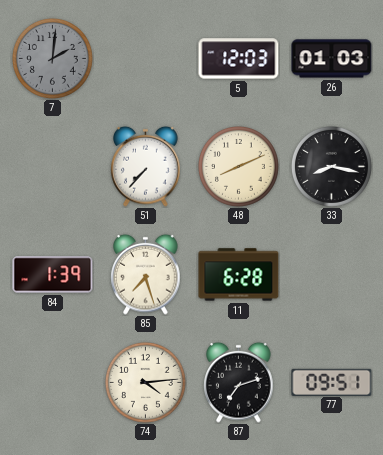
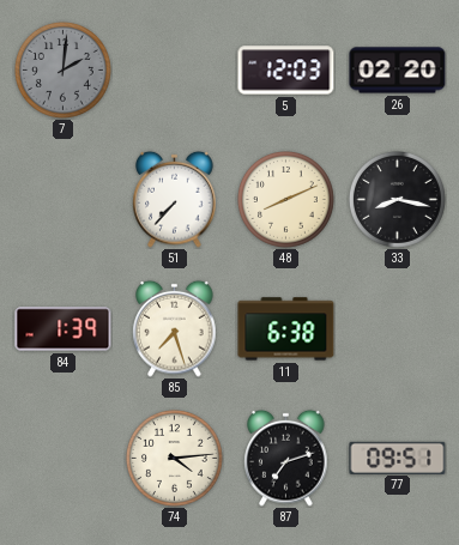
26: 01:03 -> 02:20 (398, 71)
11: 6:28 -> 6:38 (286, 329)
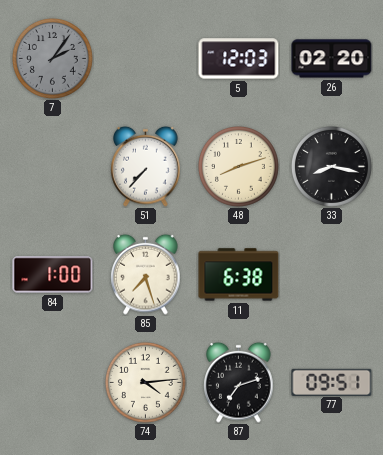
7: 2:01 -> 2:06 (52, 58)
48: 8:11 -> 8:12 (238, 166)
84: 1:39 -> 1:00 (53, 275)
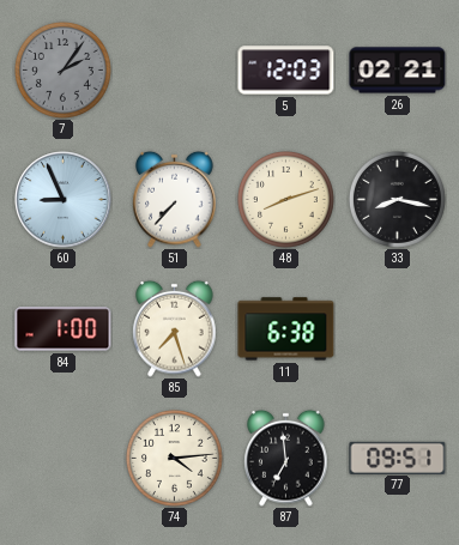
26: 02:20 -> 02:21 (398, 71)
60: none -> 8:56 (64, 200)
87: 7:12 -> 6:59 (286, 458)
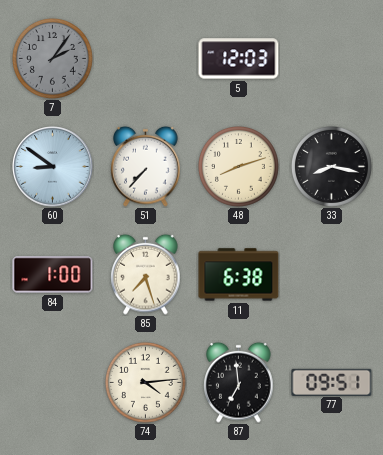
26: 02:21 -> none (398, 71)
60: 8:56 -> 8:51 (53, 167)
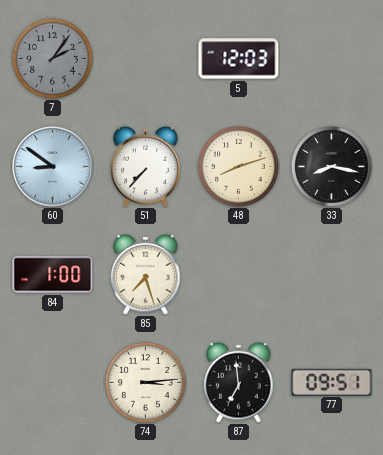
11: 6:38 -> none (239, 275)
74: 4:14 -> 3:14 (145, 382)
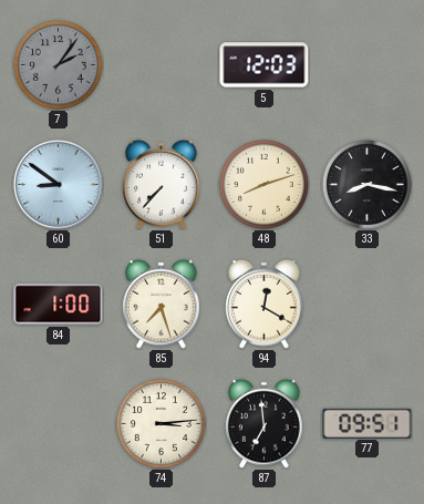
94: none -> 12:20 (265, 304)
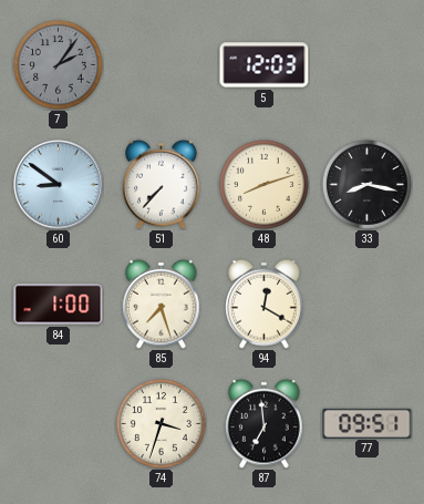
74: 3:14 -> 3:33 (161, 423)
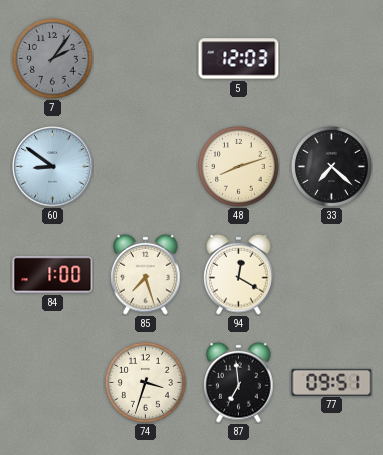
51: 7:37 -> none (162, 184)
33: 8:17 -> 7:22 (331, 166)
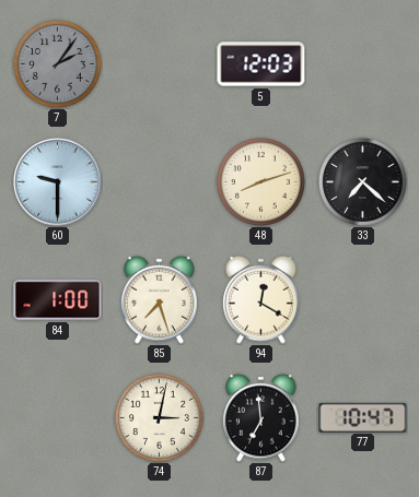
60: 8:51 -> 9:30 (58, 182)
74: 3:33 -> 3:02 (159, 417)
77: 09:51 -> 10:47 (363, 417)
